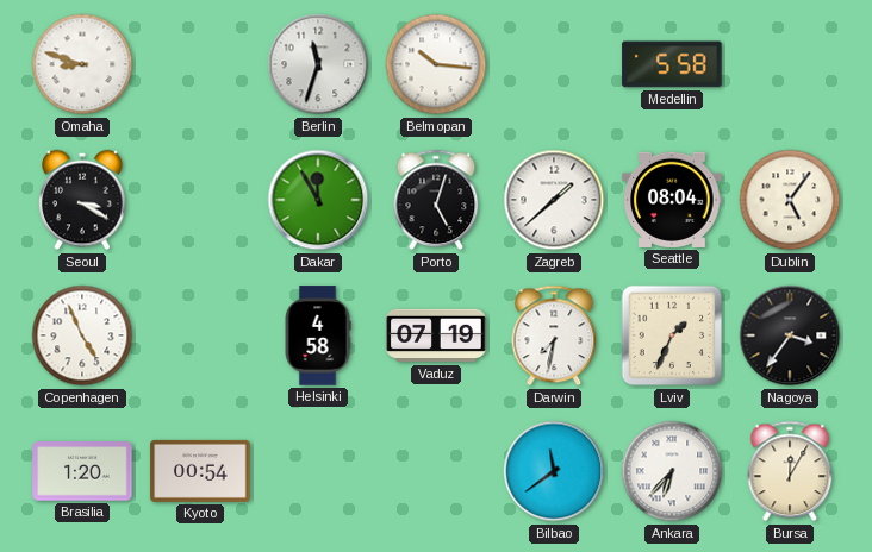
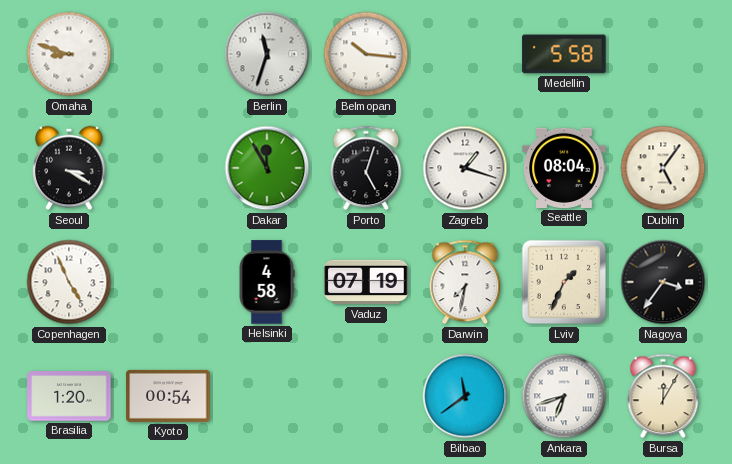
Zagreb: 1:38 -> 1:18 (465, 168)
Ankara: 6:37 -> 6:42 (564, 396)
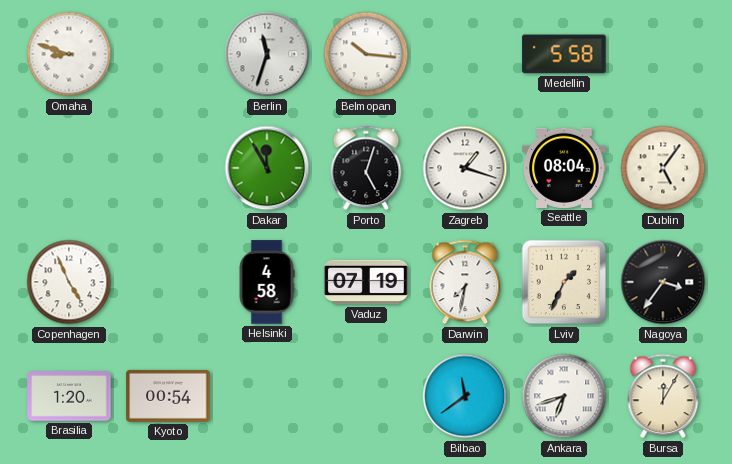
Seoul: 3:20 -> none (69, 168)
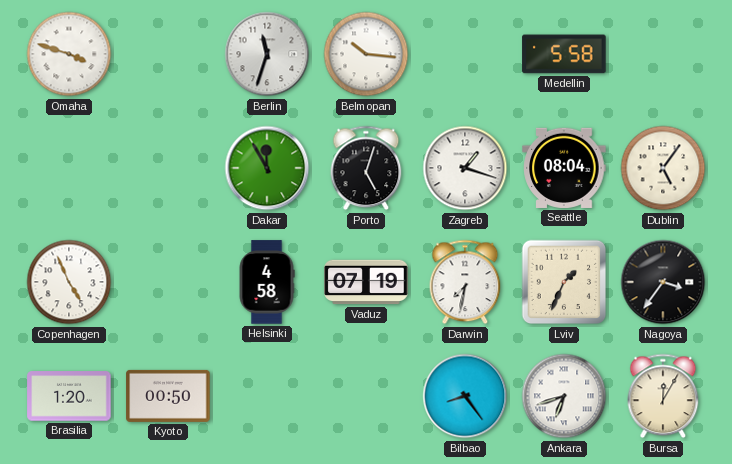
Omaha: 8:48 -> 3:48 (69, 54)
Kyoto: 00:54 -> 00:50 (168, 396)
Bilbao: 11:39 -> 8:24 (465, 396)
